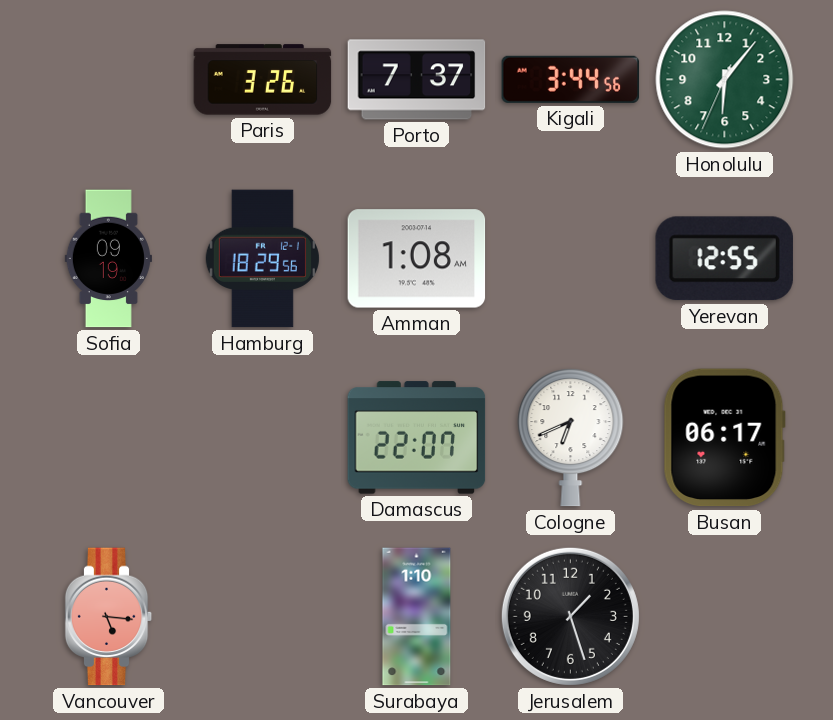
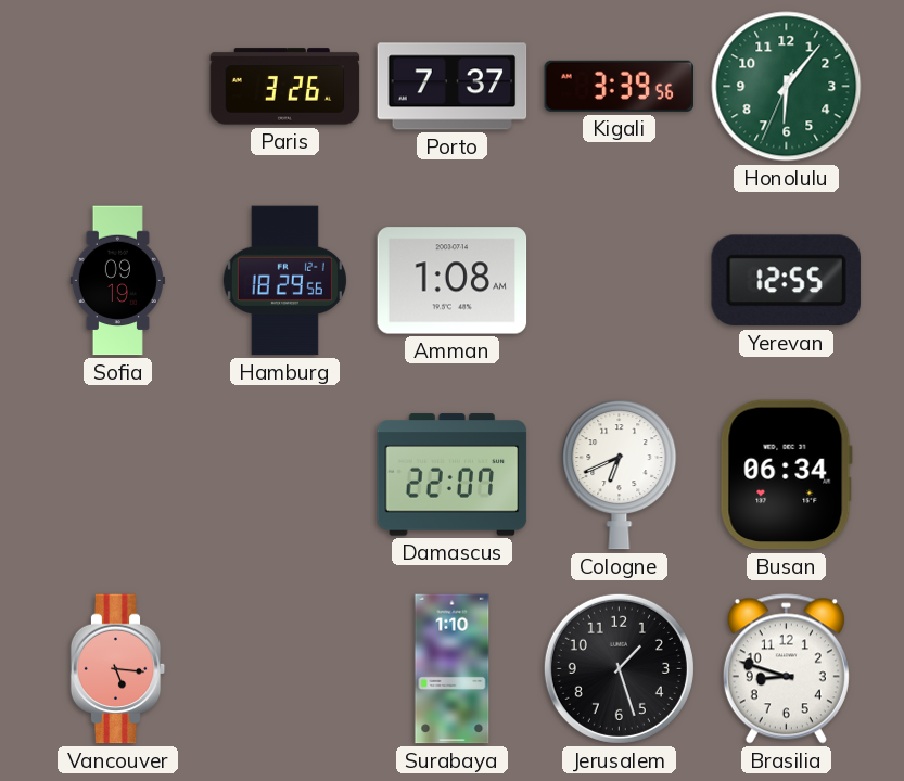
Kigali: 3:44 -> 3:39 (620, 86)
Busan: 06:17 -> 06:34 (786, 475)
Brasilia: none -> 8:48 (786, 669)
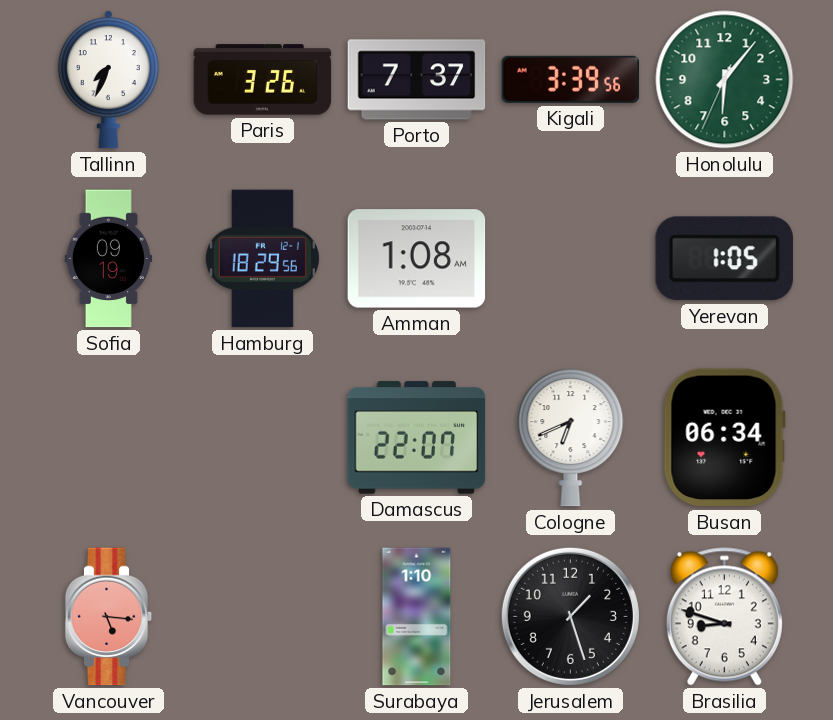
Tallinn: none -> 7:34 (108, 80)
Yerevan: 12:55 -> 1:05 (724, 259)
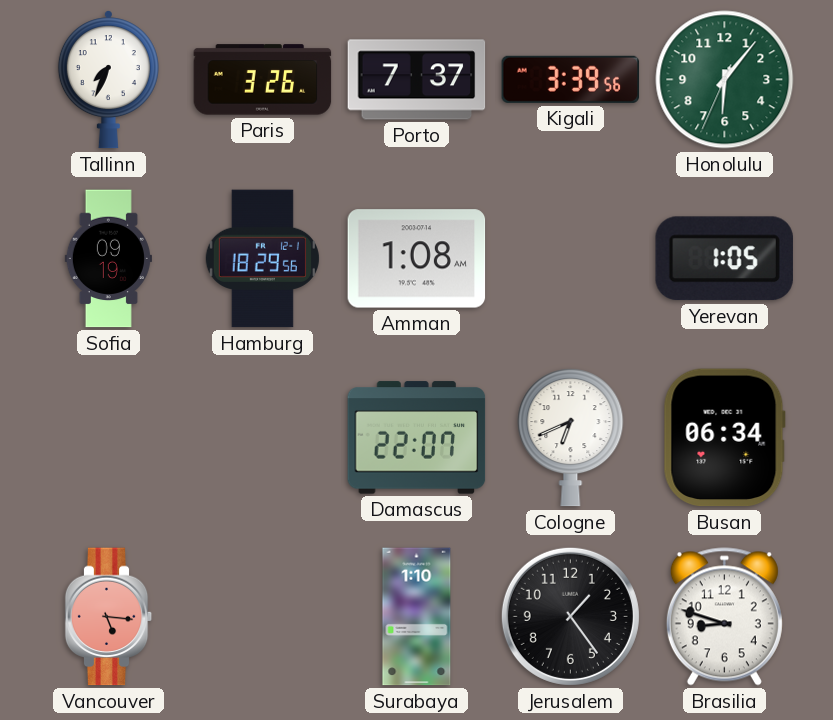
Jerusalem: 1:27 -> 1:24 (570, 616)
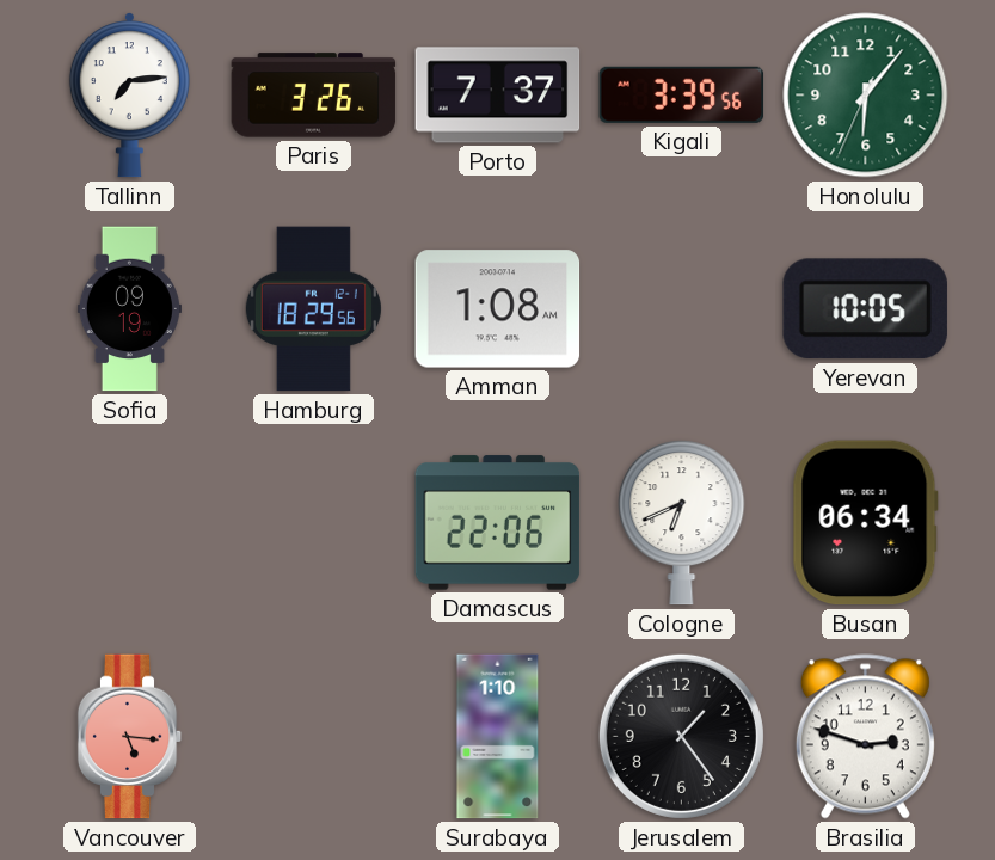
Tallinn: 7:34 -> 7:14 (129, 96)
Yerevan: 1:05 -> 10:05 (865, 309)
Damascus: 22:07 -> 22:06 (498, 523)
Brasilia: 8:48 -> 2:48 (865, 737)
